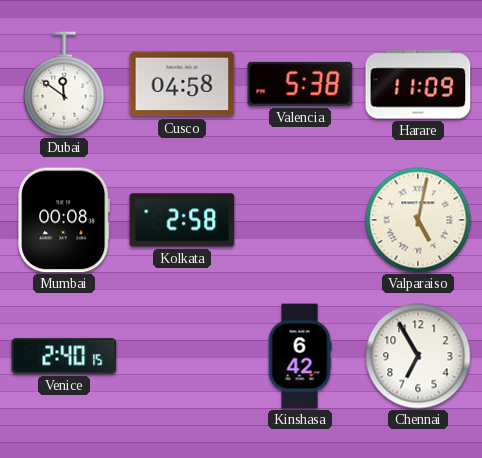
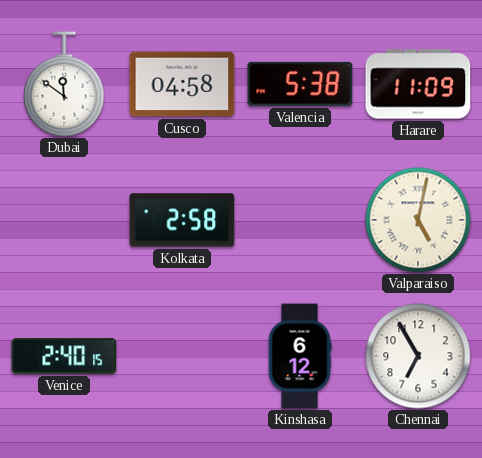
Mumbai: 00:08 -> none (64, 220)
Kinshasa: 6:42 -> 6:12 (300, 356)
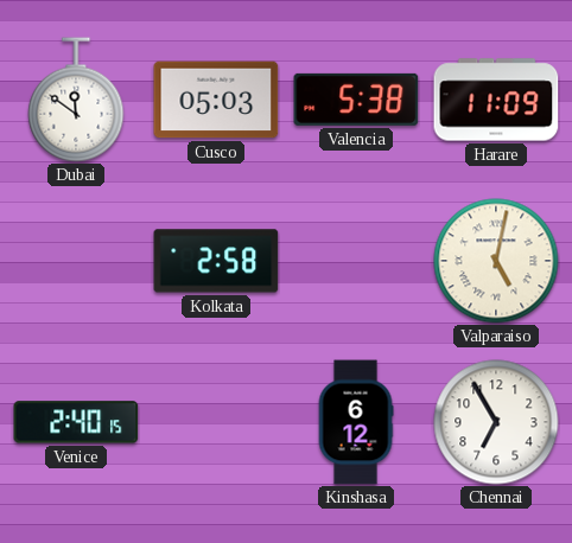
Cusco: 04:58 -> 05:03 (216, 100)
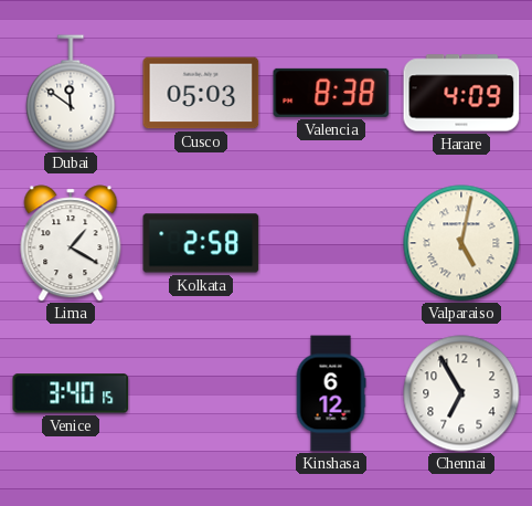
Valencia: 5:38 -> 8:38 (331, 93)
Harare: 11:09 -> 4:09 (461, 93)
Lima: none -> 1:20 (71, 243)
Venice: 2:40 -> 3:40 (71, 393)
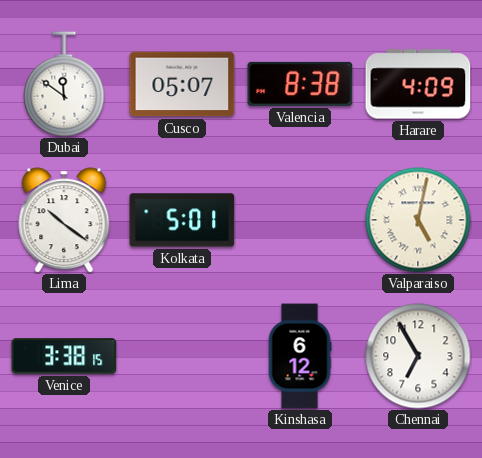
Cusco: 05:03 -> 05:07 (182, 84)
Lima: 1:20 -> 10:21 (64, 220)
Kolkata: 2:58 -> 5:01 (182, 220)
Venice: 3:40 -> 3:38 (64, 356)
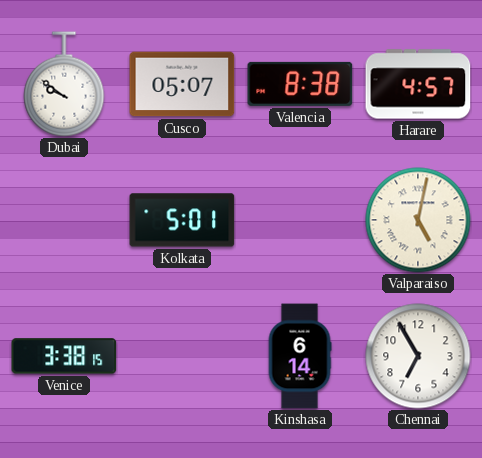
Dubai: 11:51 -> 9:51 (64, 84)
Harare: 4:09 -> 4:57 (418, 84)
Lima: 10:21 -> none (64, 220)
Kinshasa: 6:12 -> 6:14 (300, 356)
